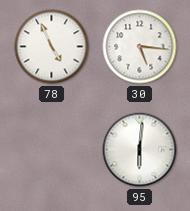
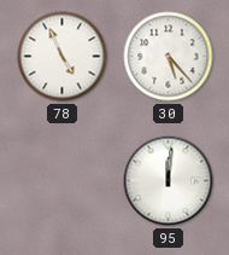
30: 5:16 -> 5:23 (169, 57)
95: 6:01 -> 12:01 (169, 181)
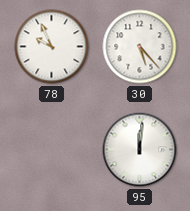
78: 4:56 -> 9:56 (52, 47)
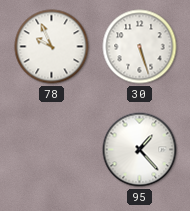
30: 5:23 -> 5:27 (140, 47)
95: 12:01 -> 1:23 (140, 150)
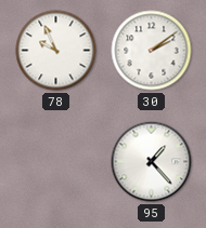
30: 5:27 -> 2:09 (152, 51)
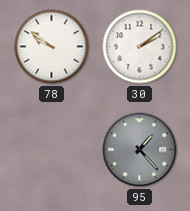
78: 9:56 -> 9:51 (52, 47)
95 dial: white -> grey (140, 150)
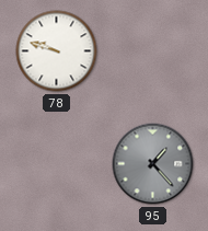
78: 9:51 -> 9:48 (57, 51)
30: 2:09 -> none (140, 47)
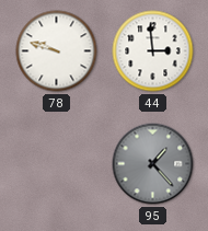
44: none -> 2:59 (153, 51)
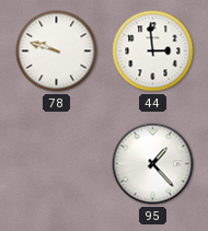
95 dial: grey -> white (153, 164)
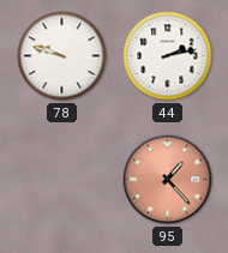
44: 2:59 -> 2:13 (168, 56)
95 dial: white -> salmon (168, 180)
